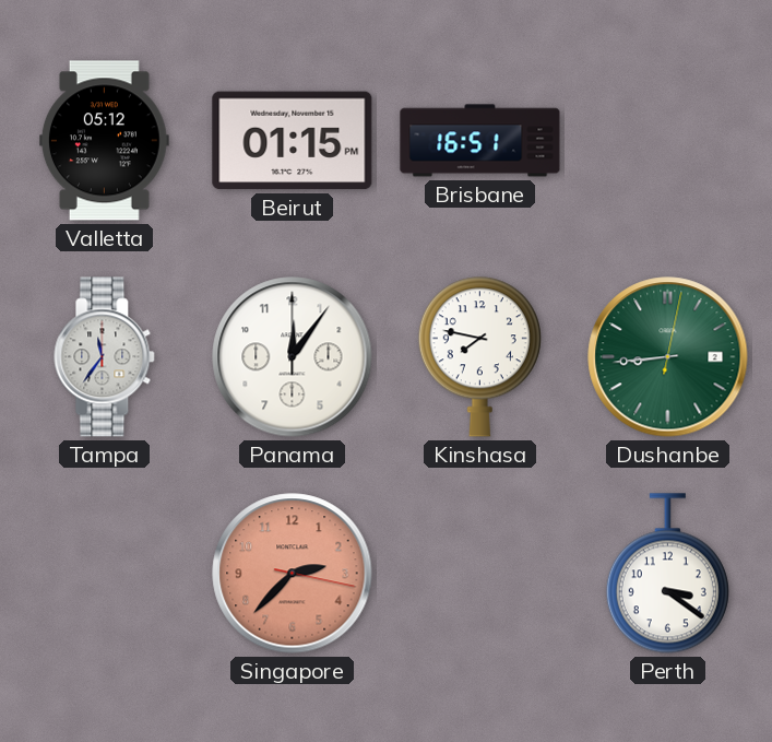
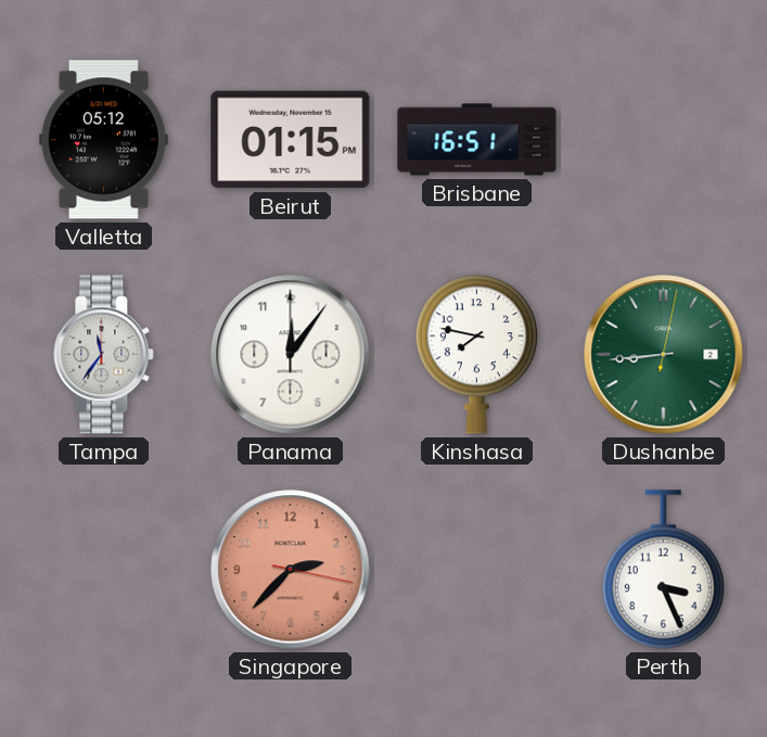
Perth: 3:21 -> 3:26 (663, 570)
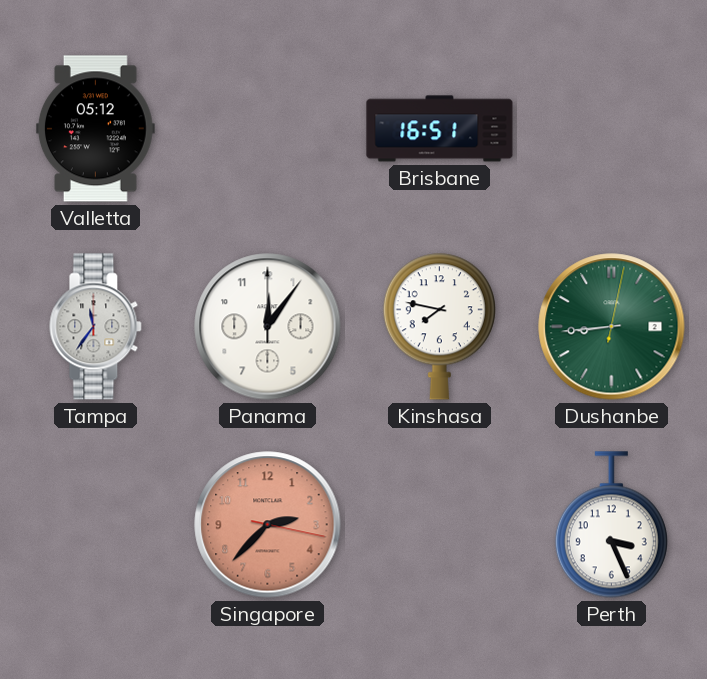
Beirut: 01:15 -> none (291, 140)
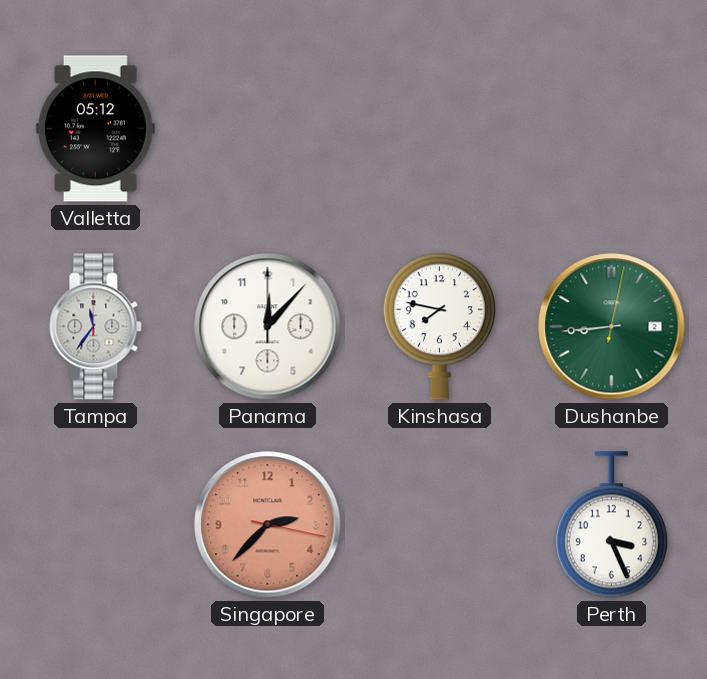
Brisbane: 16:51 -> none (440, 129)
Panama: 12:06 -> 12:07 (268, 327)
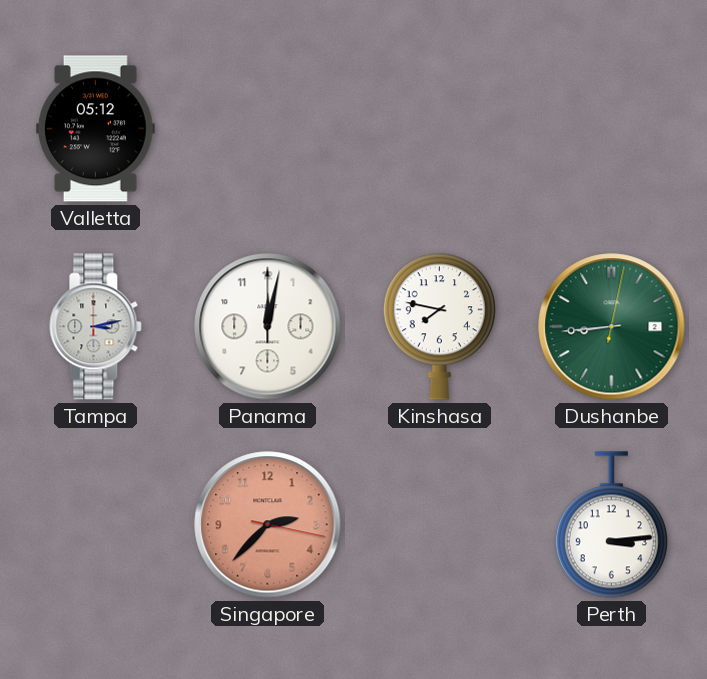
Tampa: 11:36 -> 3:13 (96, 327)
Panama: 12:07 -> 12:02 (268, 327)
Perth: 3:26 -> 3:14 (611, 525)
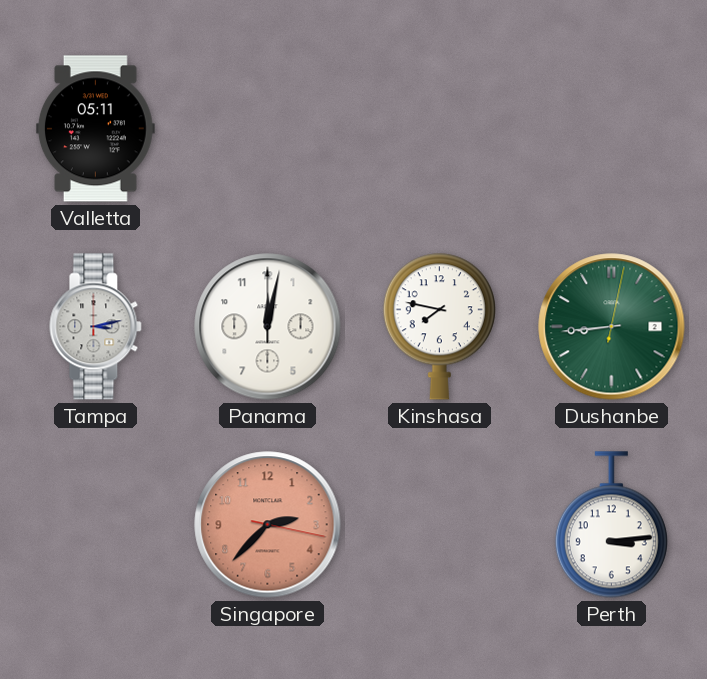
Valletta: 05:12 -> 05:11 (95, 129)
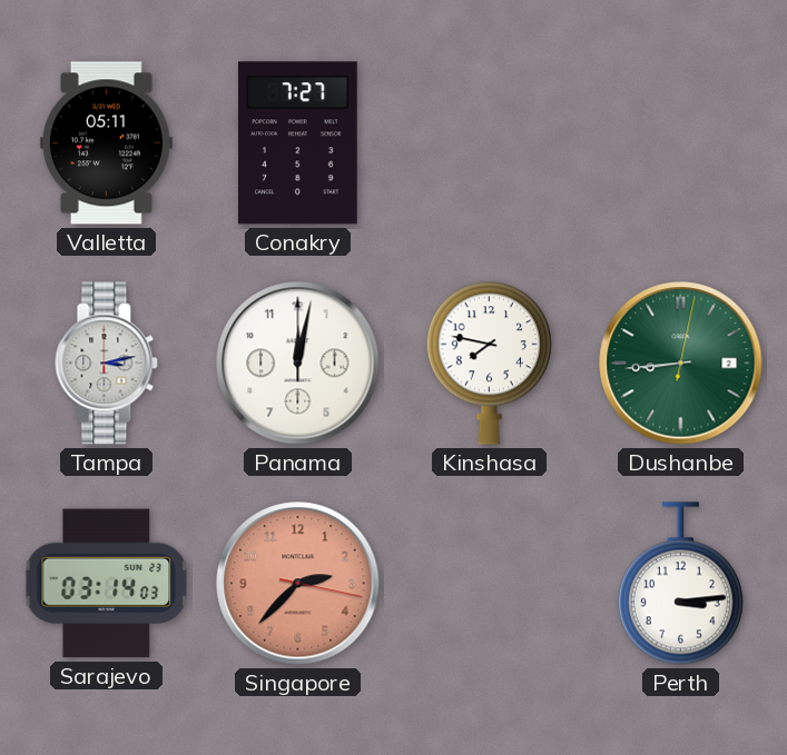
Conakry: none -> 7:27 (297, 143)
Sarajevo: none -> 03:14 (107, 584)
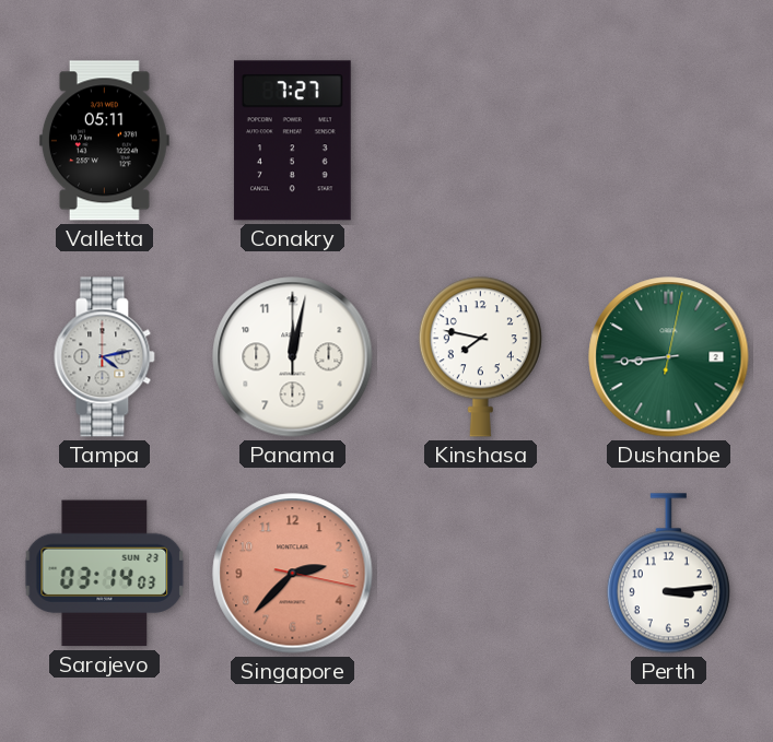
Tampa: 3:13 -> 4:13 (105, 357)
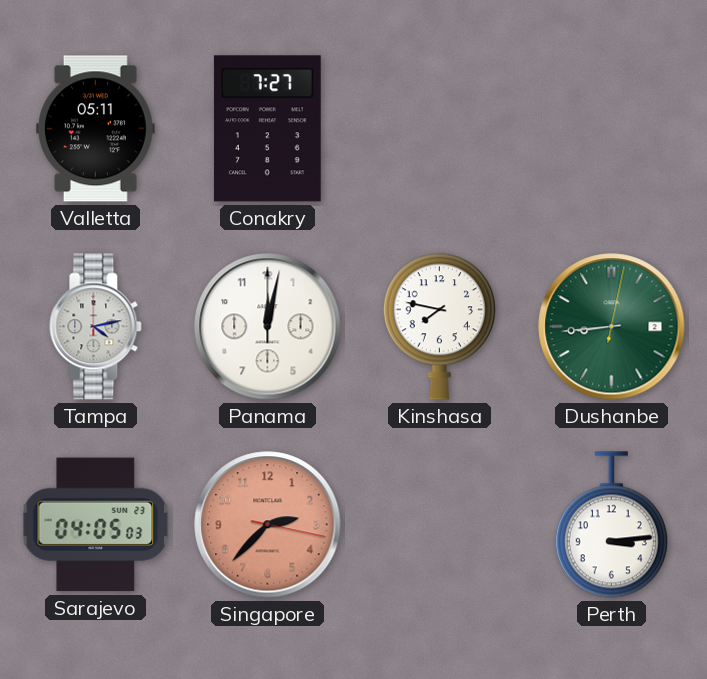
Sarajevo: 03:14 -> 04:05 (96, 525)
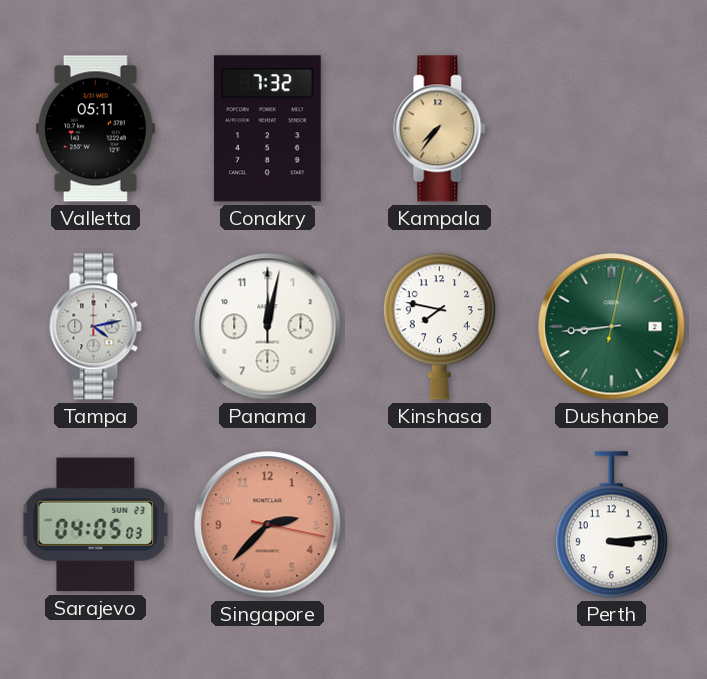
Conakry: 7:27 -> 7:32 (267, 129)
Kampala: none -> 7:36 (440, 129)
